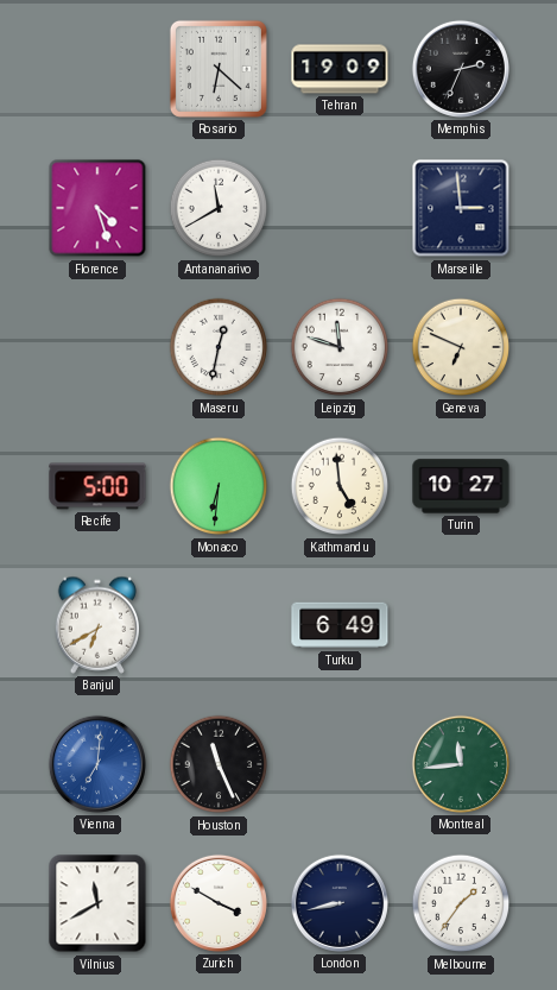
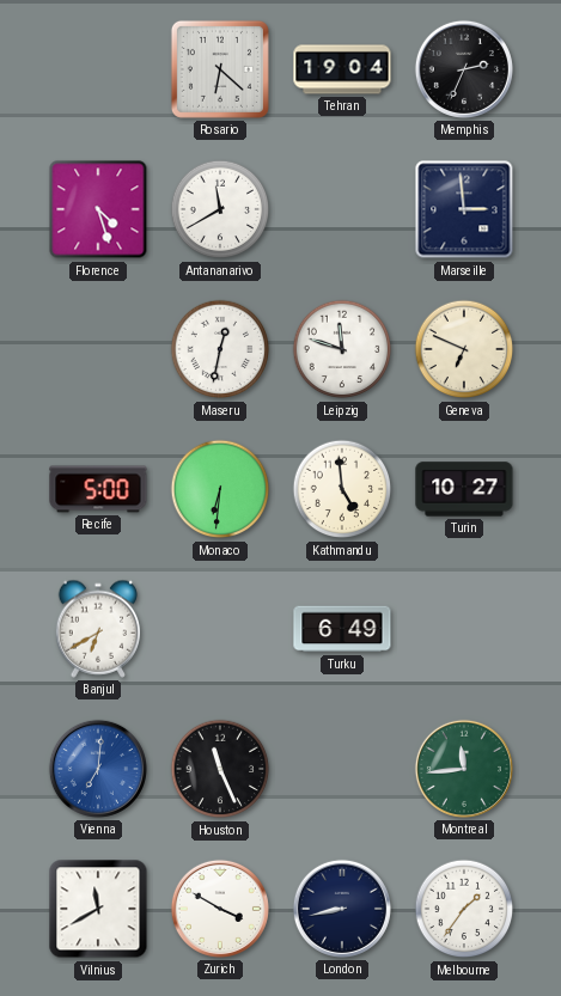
Tehran: 19:09 -> 19:04 (342, 69)
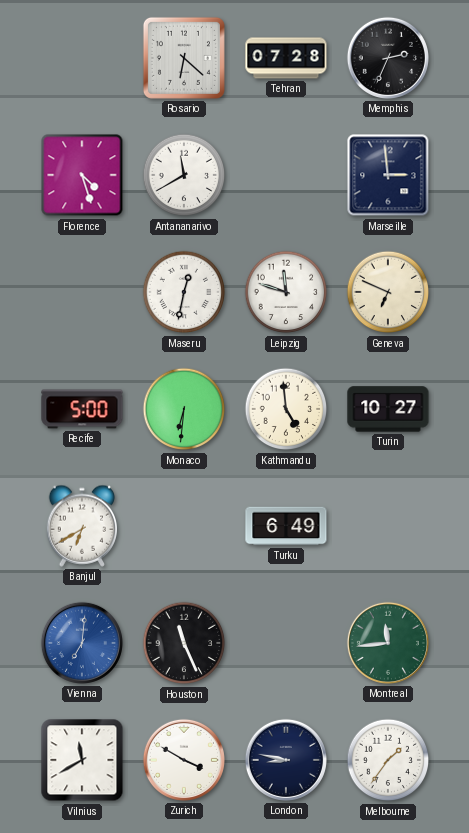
Tehran: 19:04 -> 07:28 (286, 58)
London: 8:43 -> 8:47 (286, 760)
